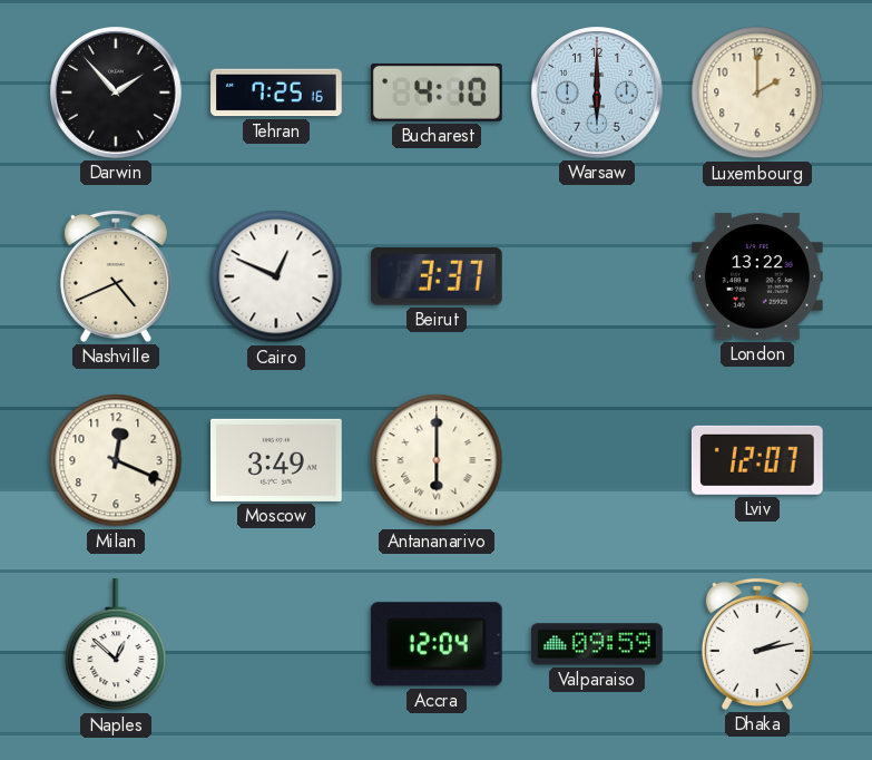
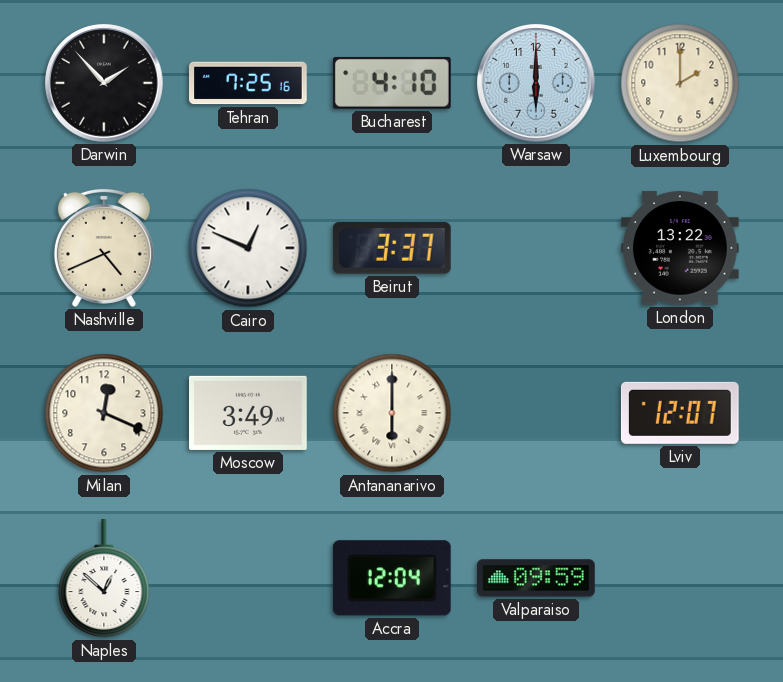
Dhaka: 2:13 -> none (757, 644)
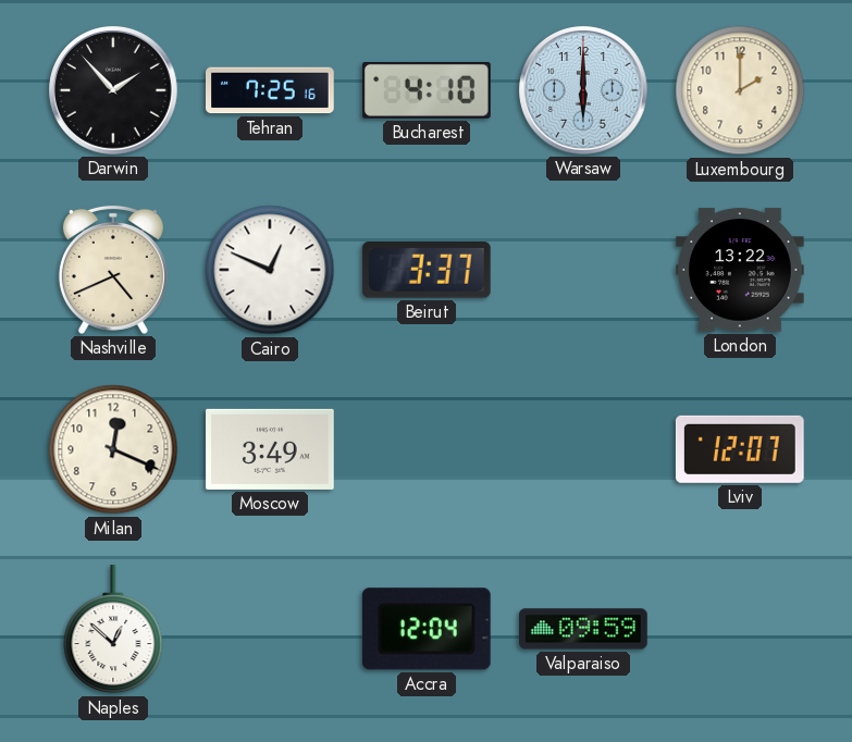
Antananarivo: 6:00 -> none (392, 413)
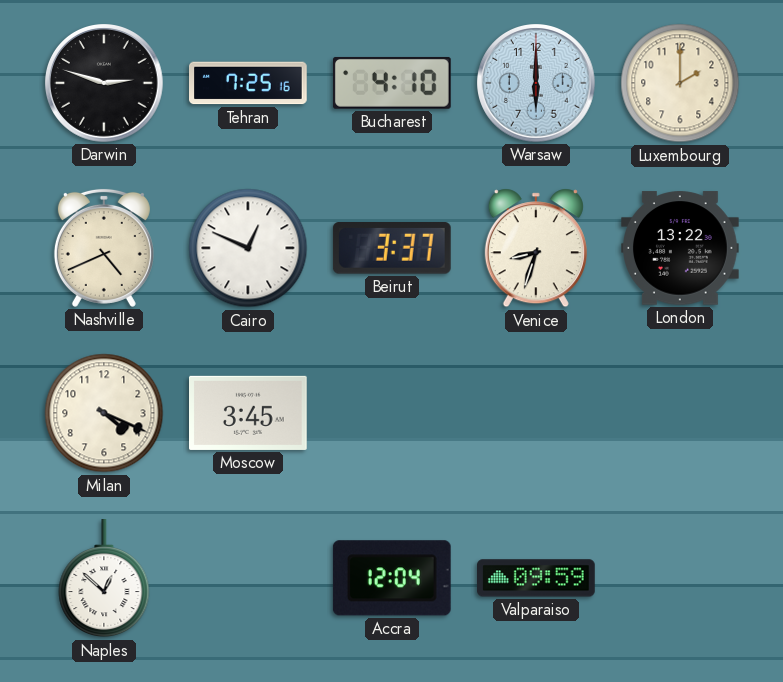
Darwin: 1:53 -> 2:48 (105, 84)
Venice: none -> 8:33 (536, 248)
Milan: 12:19 -> 4:19 (104, 413)
Moscow: 3:49 -> 3:45 (249, 413)
Lviv: 12:07 -> none (740, 449)
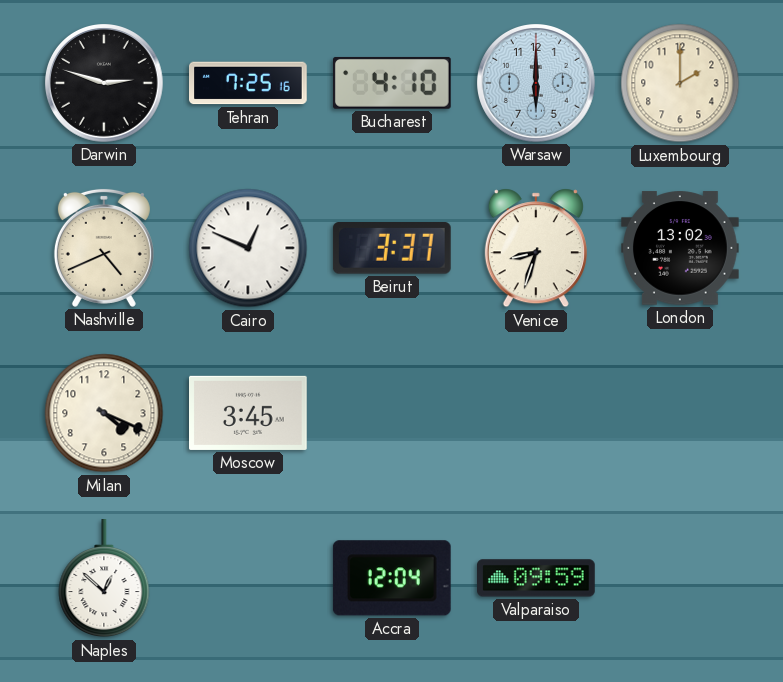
London: 13:22 -> 13:02 (681, 248)
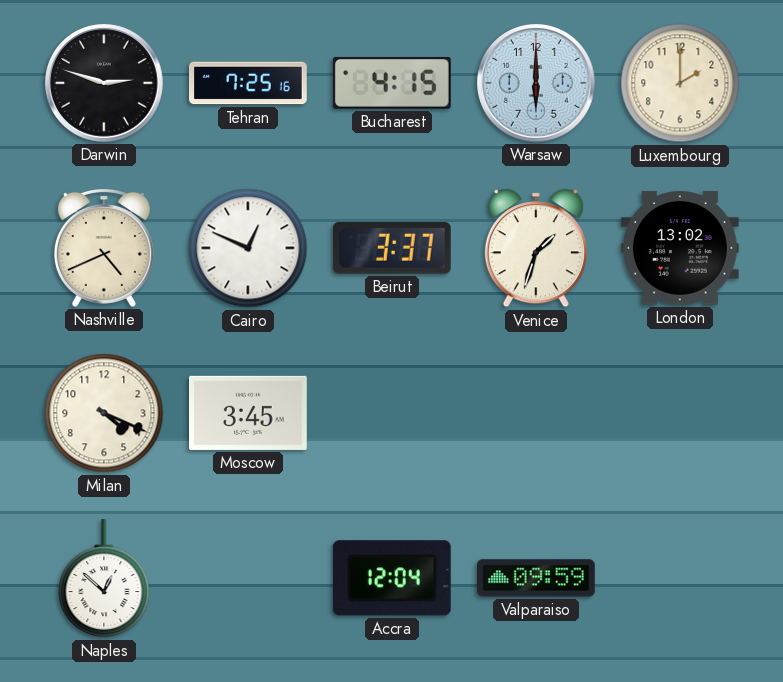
Bucharest: 4:10 -> 4:15 (392, 83)
Venice: 8:33 -> 1:33 (536, 248)
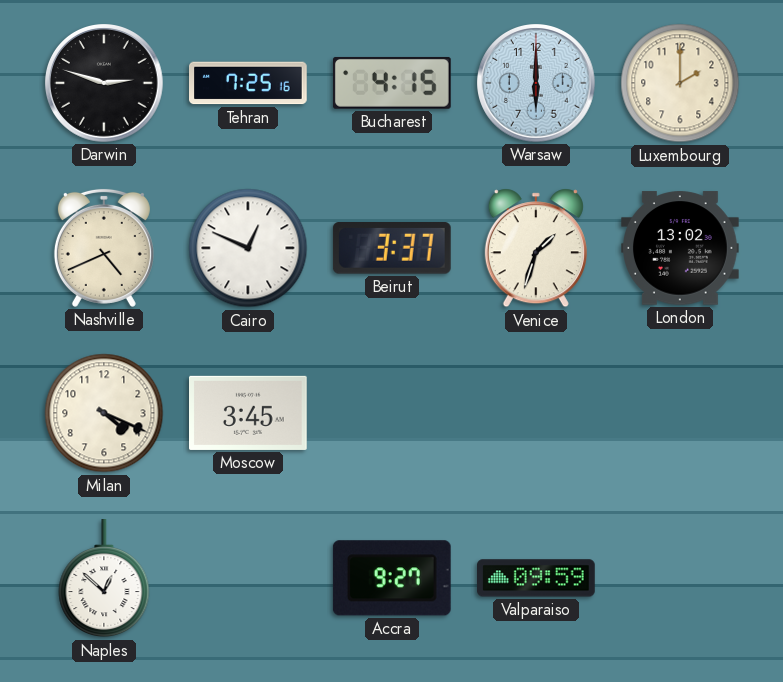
Accra: 12:04 -> 9:27 (392, 578)
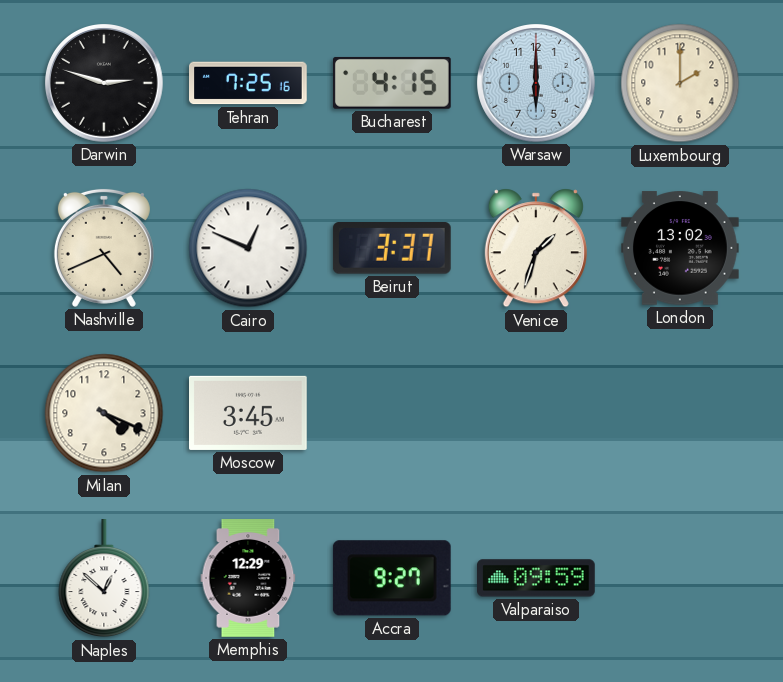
Memphis: none -> 12:29 (248, 578)
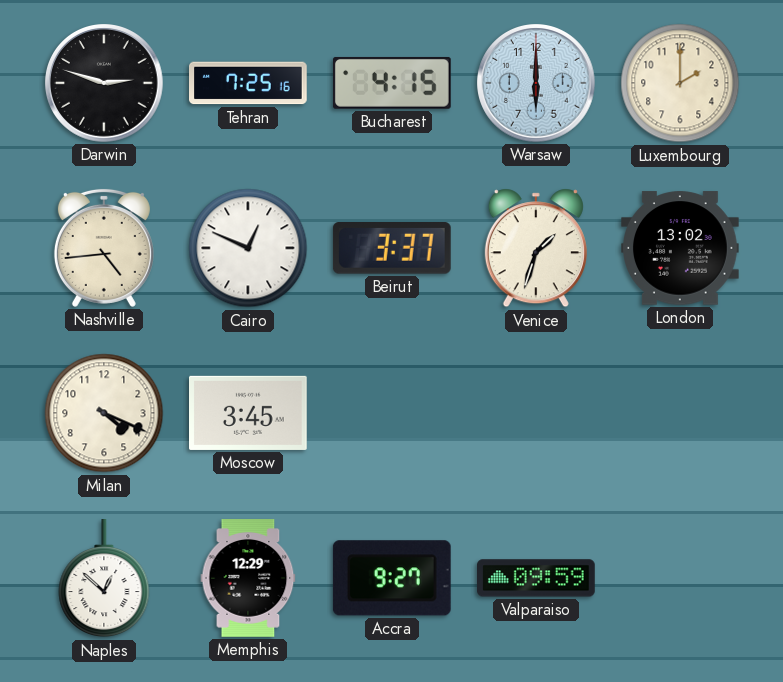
Nashville: 4:41 -> 4:44 (104, 248)
